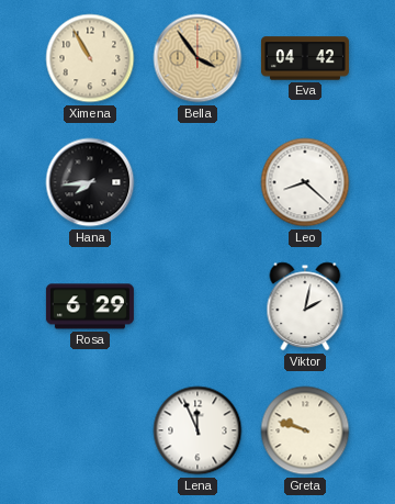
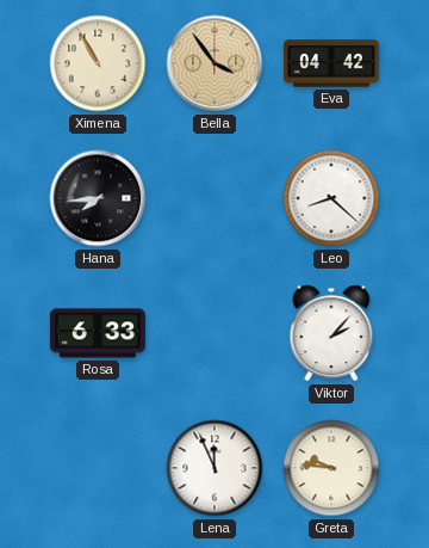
Rosa: 6:29 -> 6:33 (98, 333)
Viktor: 2:02 -> 2:07 (331, 333)
Greta: 9:48 -> 9:46 (331, 468)
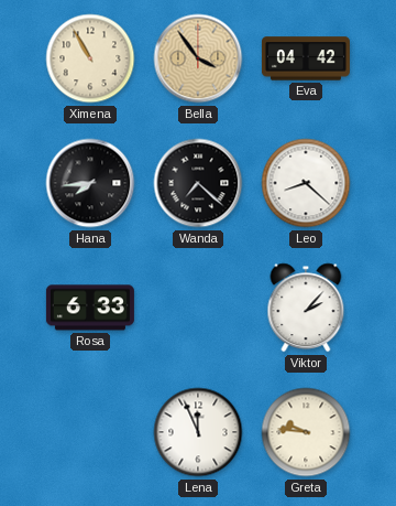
Wanda: none -> 7:22 (198, 183)
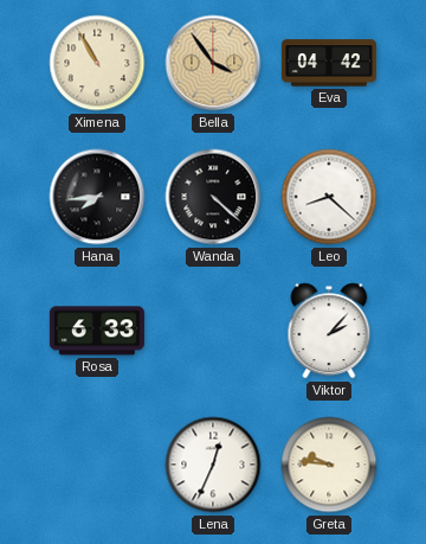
Wanda: 7:22 -> 4:22 (213, 197)
Lena: 11:56 -> 12:34 (213, 465)
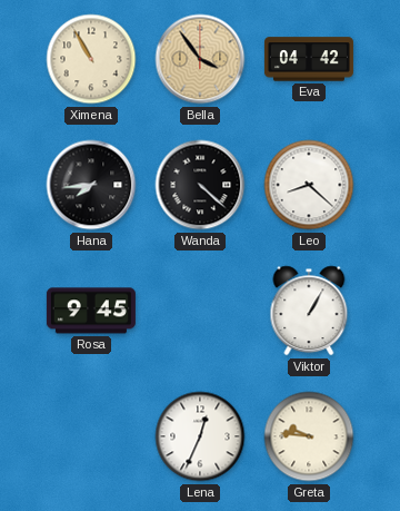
Rosa: 6:33 -> 9:45 (91, 311)
Viktor: 2:07 -> 1:05 (309, 311)
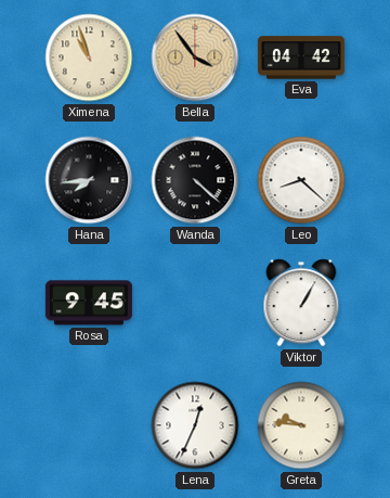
Ximena: 10:55 -> 10:57 (89, 58)
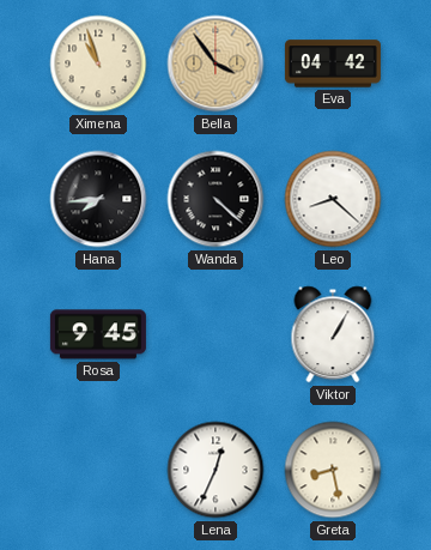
Greta: 9:46 -> 8:28 (333, 470)
